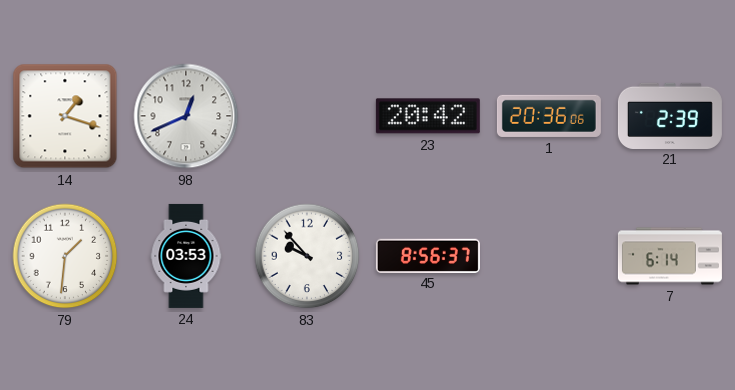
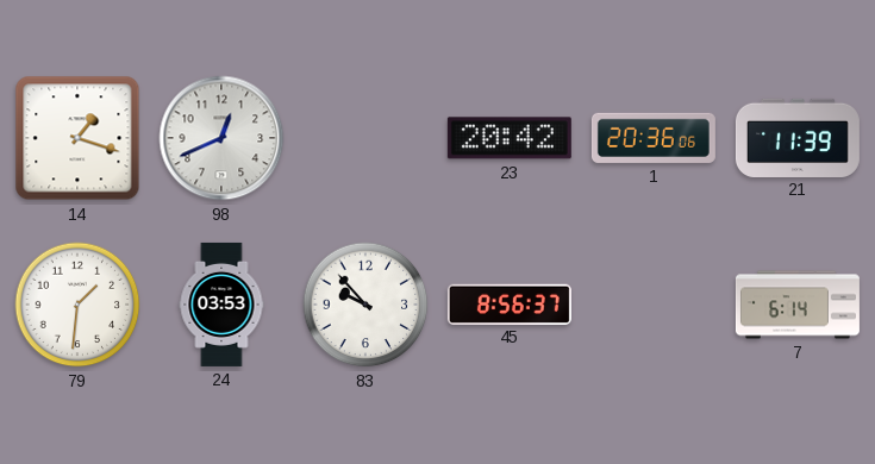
21: 2:39 -> 11:39 (798, 137)
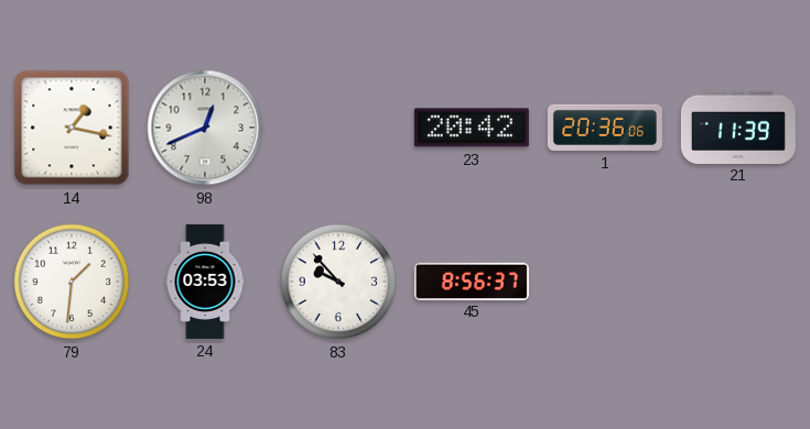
14: 1:18 -> 1:17 (72, 128)
7: 6:14 -> none (798, 305)
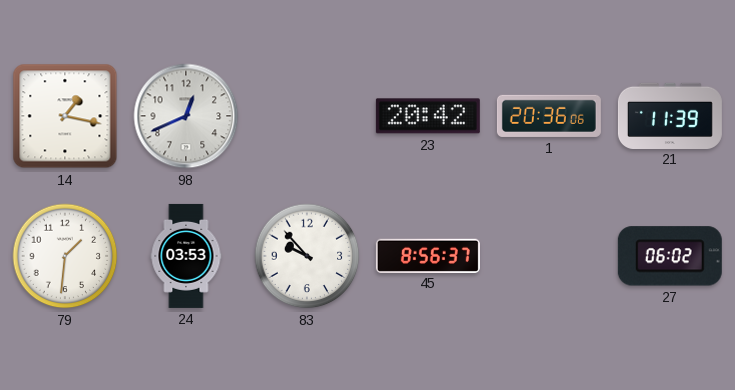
27: none -> 06:02 (670, 256)
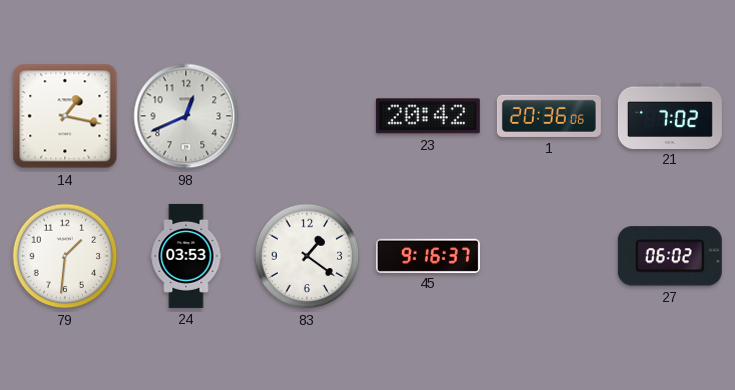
21: 11:39 -> 7:02 (670, 115)
83: 9:53 -> 1:21 (307, 256)
45: 8:56 -> 9:16 (428, 255)
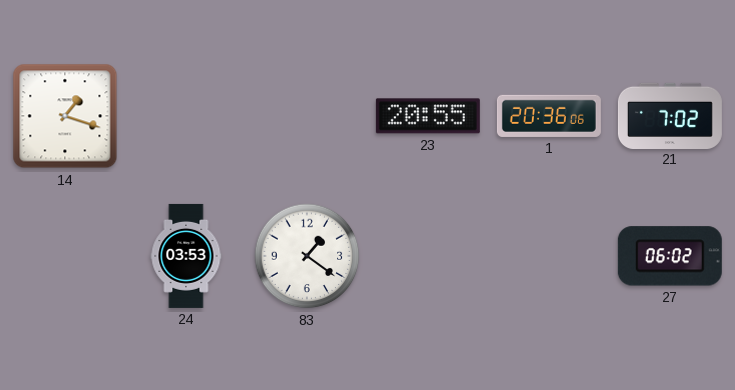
14: 1:17 -> 1:18 (65, 116)
98: 12:41 -> none (186, 116)
23: 20:42 -> 20:55 (428, 116)
79: 1:31 -> none (65, 256)
45: 9:16 -> none (428, 255)
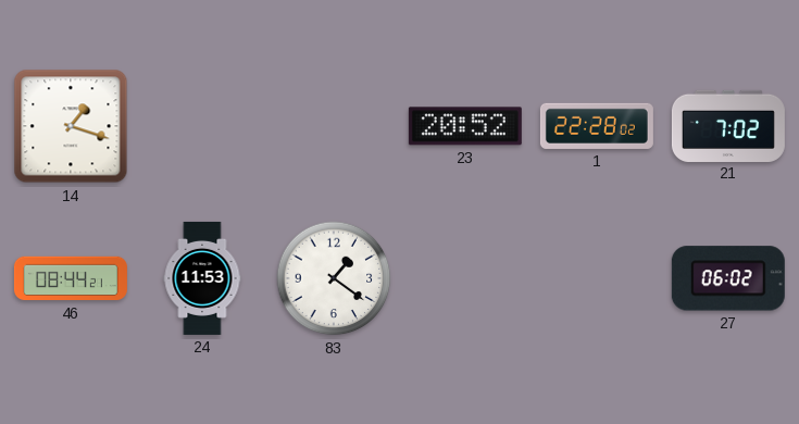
23: 20:55 -> 20:52 (465, 126)
1: 20:36 -> 22:28 (597, 126)
46: none -> 08:44 (71, 278)
24: 03:53 -> 11:53 (202, 278)
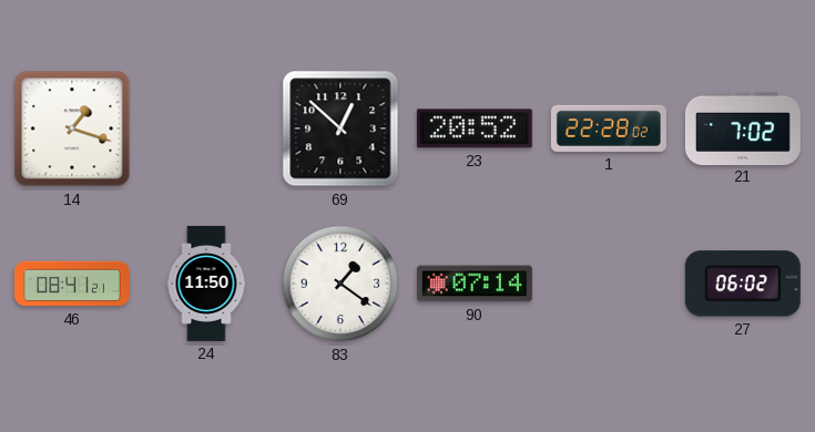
69: none -> 12:52 (340, 128)
46: 08:44 -> 08:41 (72, 284)
24: 11:53 -> 11:50 (206, 284)
90: none -> 07:14 (475, 284)
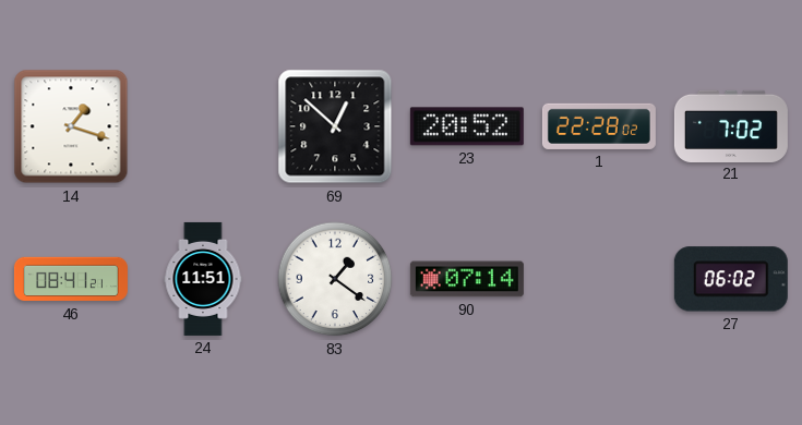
24: 11:50 -> 11:51 (203, 279)
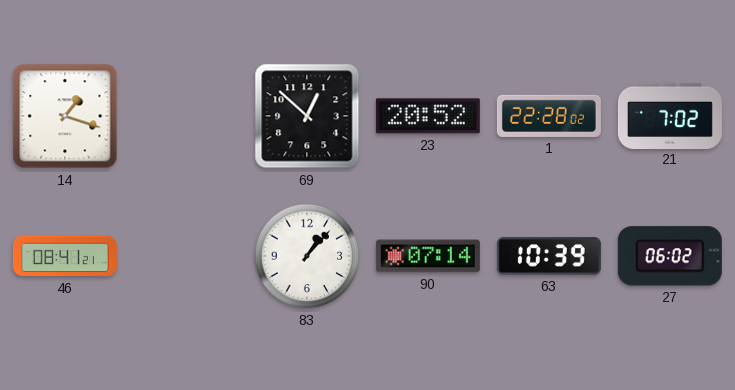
24: 11:51 -> none (203, 279)
83: 1:21 -> 1:07 (307, 256)
63: none -> 10:39 (549, 256)
